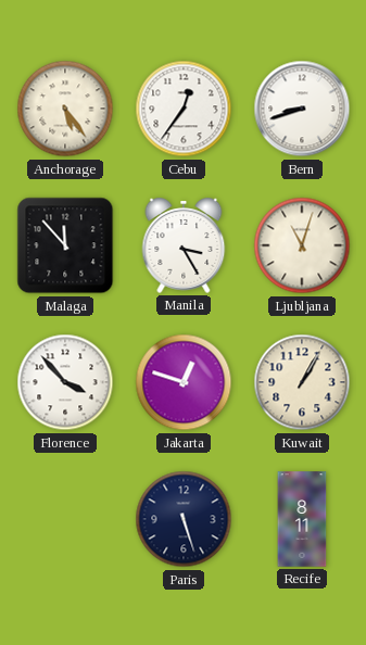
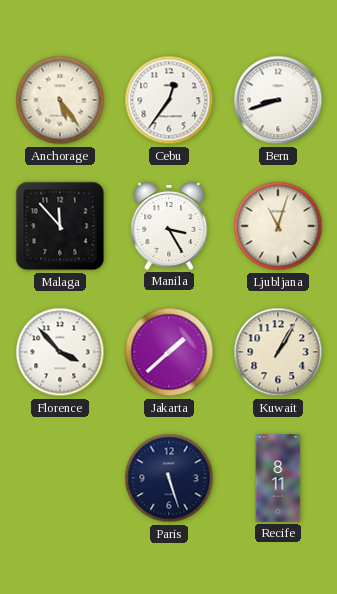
Jakarta: 12:48 -> 1:38 (169, 352)
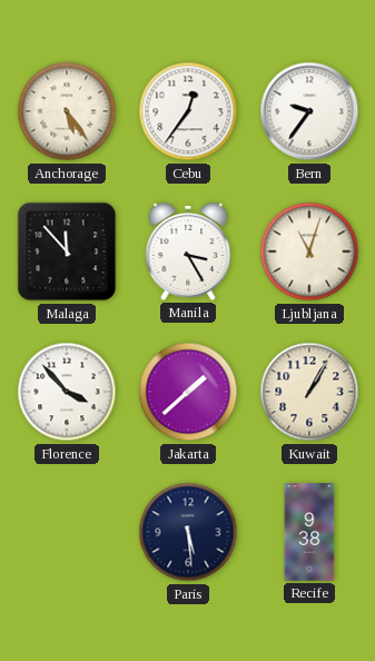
Bern: 8:42 -> 9:36 (309, 111)
Paris: 5:27 -> 5:29 (188, 532)
Recife: 8:11 -> 9:38 (309, 532)
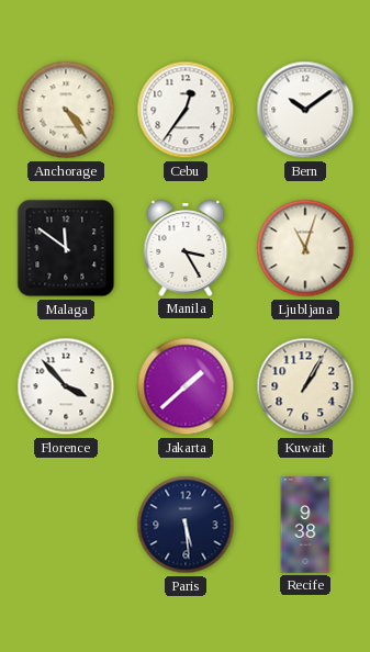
Anchorage: 5:24 -> 4:24 (66, 110)
Bern: 9:36 -> 10:09 (305, 110)
Malaga: 11:53 -> 11:51 (66, 248)
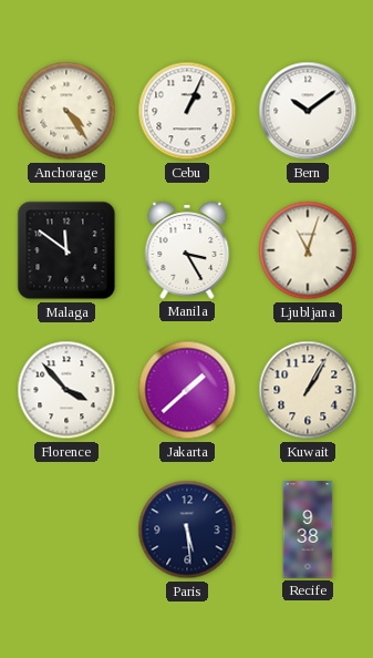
Cebu: 12:36 -> 1:04 (187, 111)
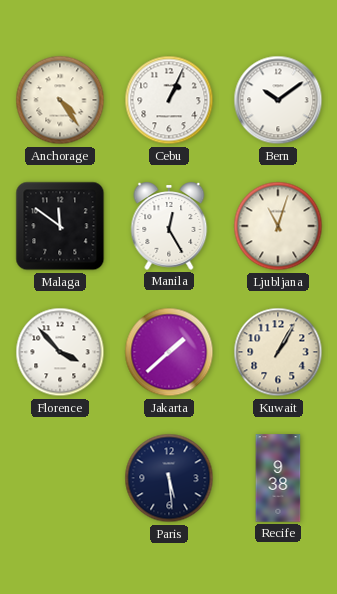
Manila: 3:25 -> 12:25 (169, 226)
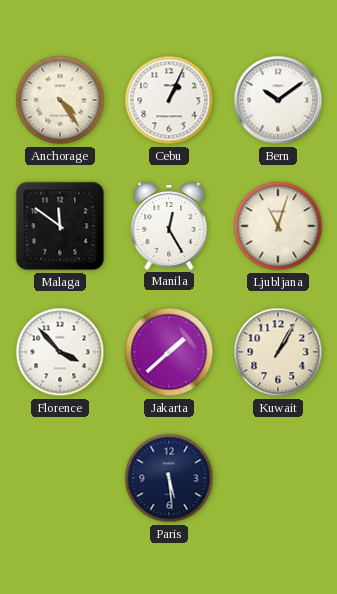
Recife: 9:38 -> none (278, 478)
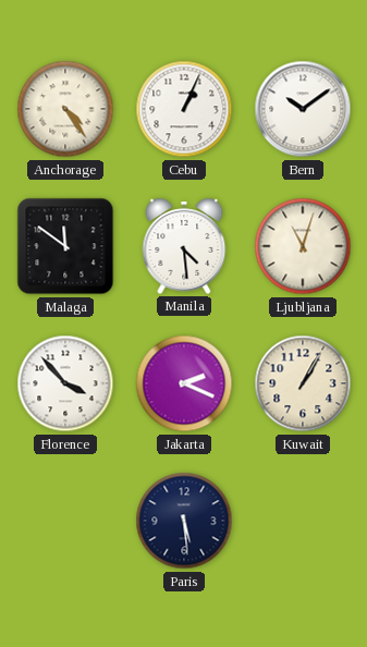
Manila: 12:25 -> 4:29 (184, 246)
Jakarta: 1:38 -> 2:19 (184, 383)
